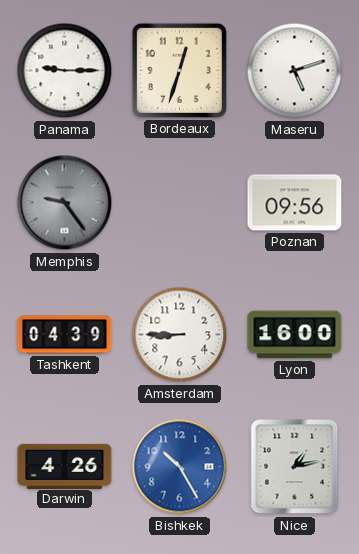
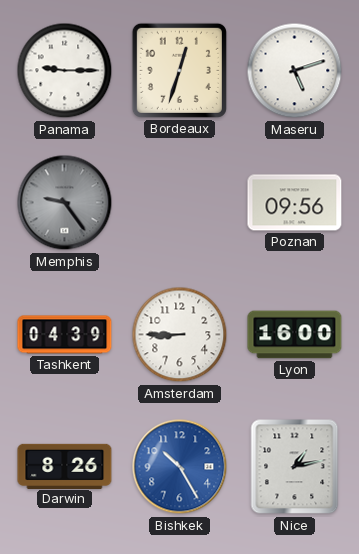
Darwin: 4:26 -> 8:26 (65, 466)
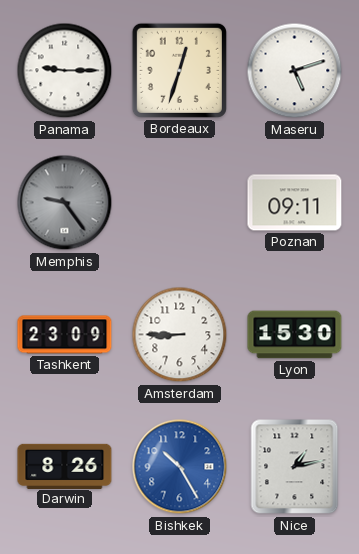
Poznan: 09:56 -> 09:11 (295, 203)
Tashkent: 04:39 -> 23:09 (65, 335)
Lyon: 16:00 -> 15:30 (295, 335)
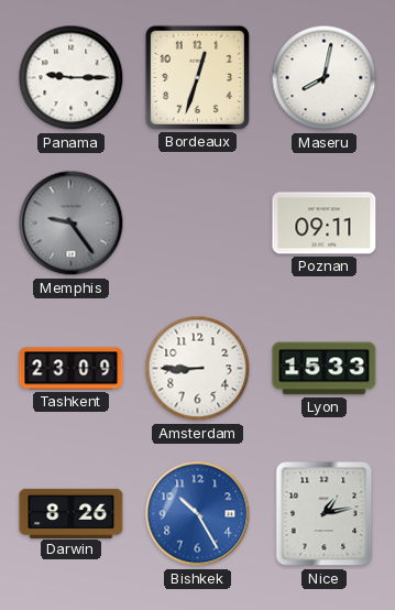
Maseru: 5:12 -> 8:02 (325, 78)
Lyon: 15:30 -> 15:33 (325, 369)
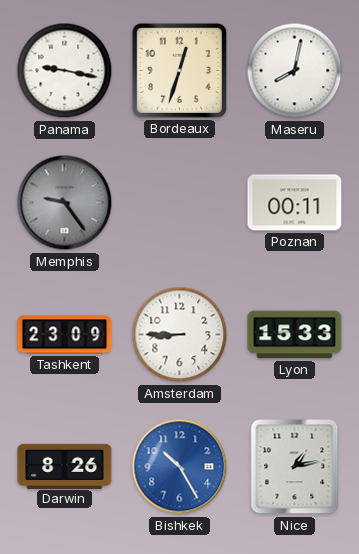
Panama: 9:15 -> 9:17 (65, 71)
Poznan: 09:11 -> 00:11 (295, 203)
